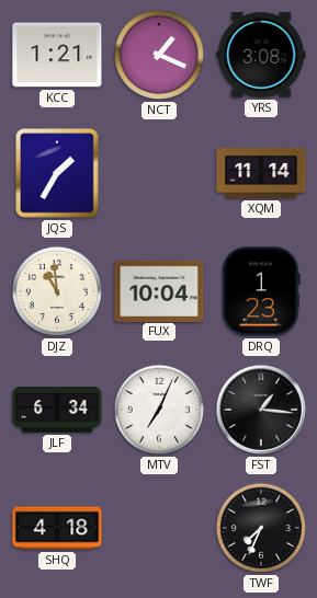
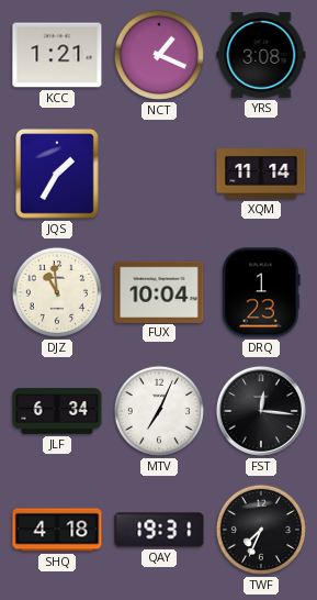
FST: 1:16 -> 12:16 (261, 411)
QAY: none -> 19:31 (159, 530)
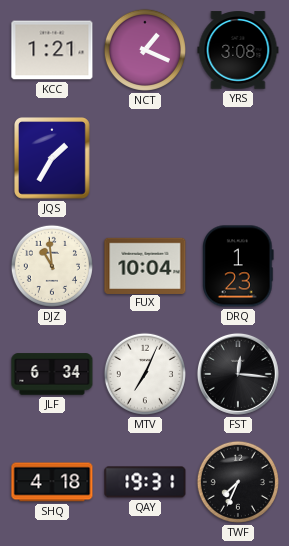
XQM: 11:14 -> none (261, 174)
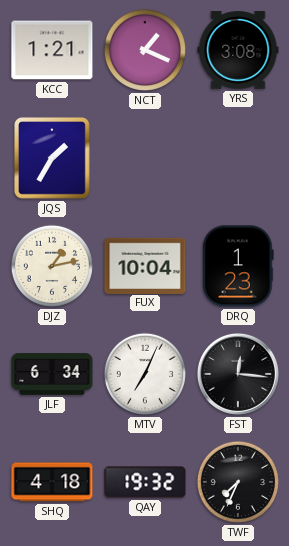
DJZ: 10:59 -> 1:13 (52, 266)
QAY: 19:31 -> 19:32 (145, 482)
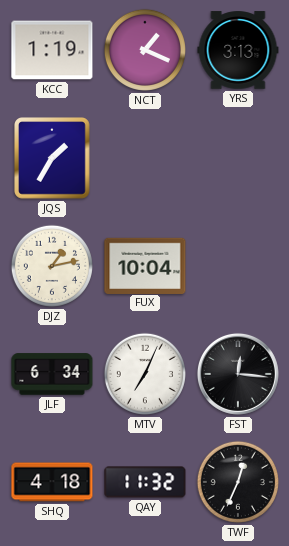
KCC: 1:21 -> 1:19 (52, 50)
YRS: 3:08 -> 3:13 (238, 50)
DRQ: 1:23 -> none (239, 266)
QAY: 19:32 -> 11:32 (145, 482)
TWF: 7:34 -> 12:34 (238, 482)
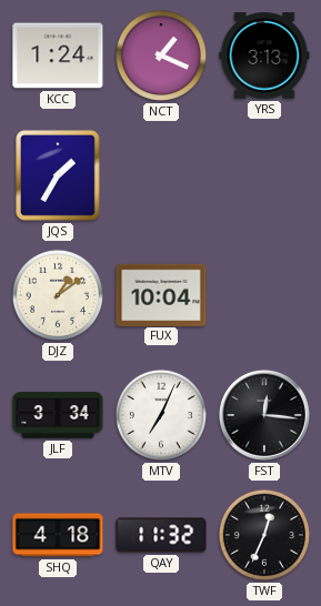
KCC: 1:19 -> 1:24 (58, 55)
DJZ: 1:13 -> 1:09 (58, 295)
JLF: 6:34 -> 3:34 (58, 415)
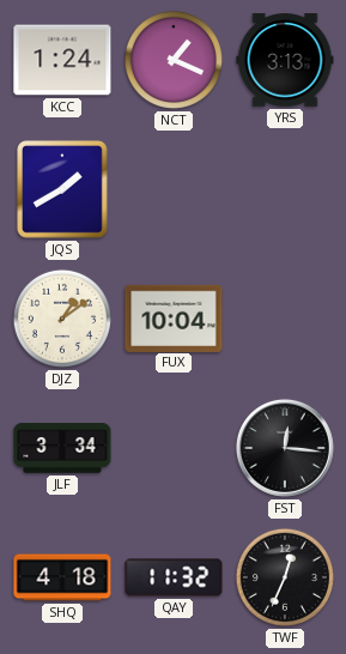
JQS: 1:35 -> 1:40 (63, 190)
MTV: 7:04 -> none (161, 415)
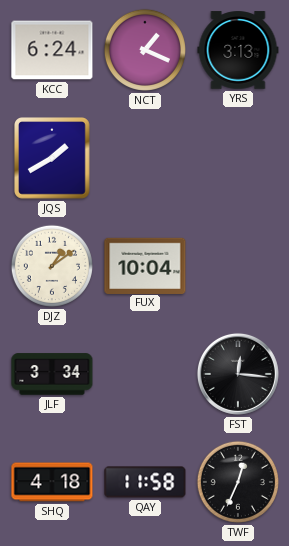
KCC: 1:24 -> 6:24 (52, 50)
QAY: 11:32 -> 11:58 (145, 482)
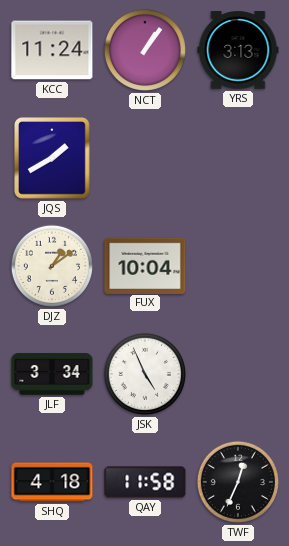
KCC: 6:24 -> 11:24 (52, 50)
NCT: 1:19 -> 1:06 (145, 50)
JSK: none -> 4:56 (145, 374)
FST: 12:16 -> none (238, 374)
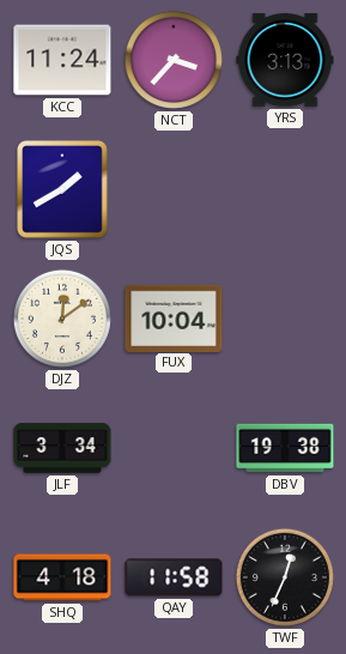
NCT: 1:06 -> 3:37 (174, 60)
DJZ: 1:09 -> 12:09 (62, 319)
JSK: 4:56 -> none (145, 374)
DBV: none -> 19:38 (285, 448)
